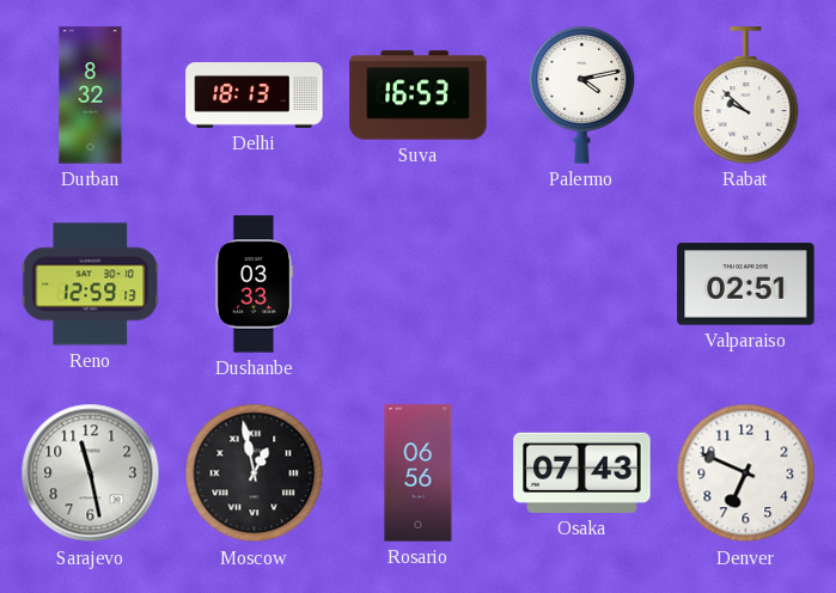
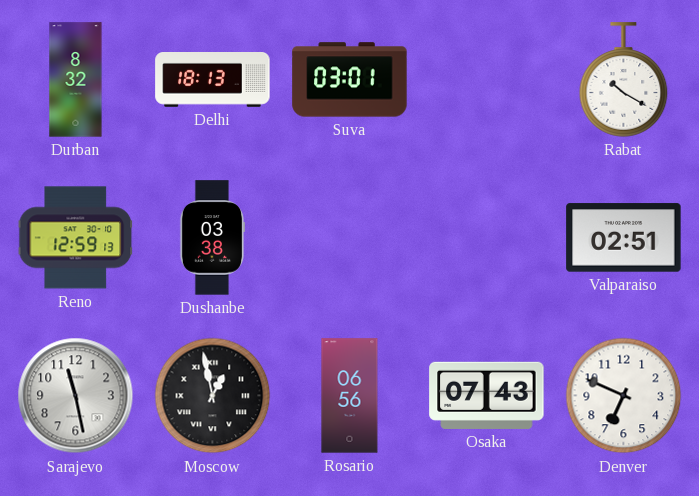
Suva: 16:53 -> 03:01 (350, 80)
Palermo: 4:13 -> none (582, 94)
Rabat: 9:52 -> 10:20 (624, 80)
Dushanbe: 03:33 -> 03:38 (211, 238)
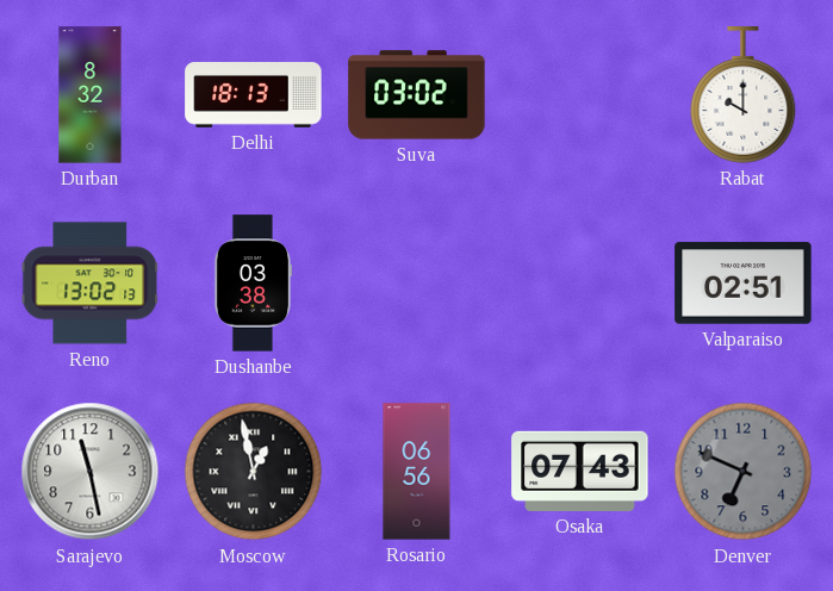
Suva: 03:01 -> 03:02 (417, 95)
Rabat: 10:20 -> 10:00 (744, 95)
Reno: 12:59 -> 13:02 (91, 284)
Denver dial: white -> grey (744, 472)
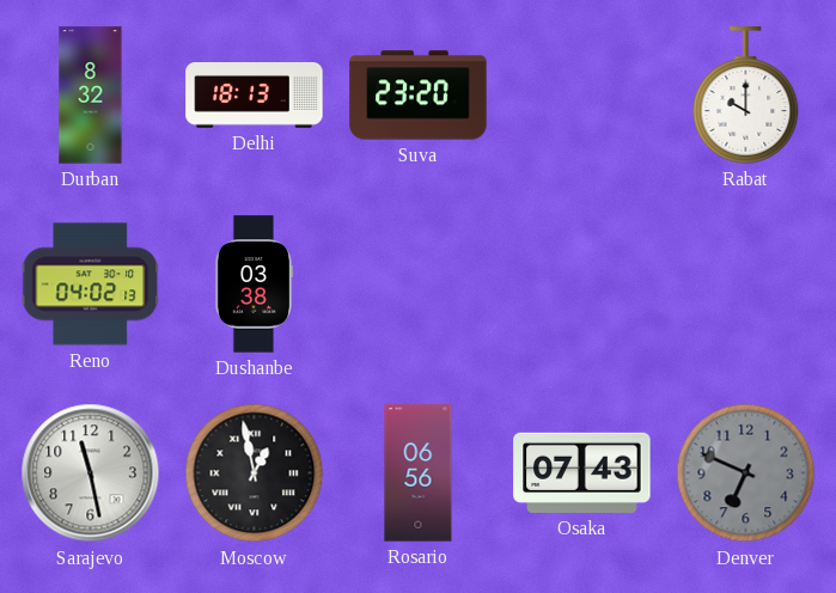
Suva: 03:02 -> 23:20 (419, 96)
Reno: 13:02 -> 04:02 (91, 285)
Valparaiso: 02:51 -> none (744, 284)
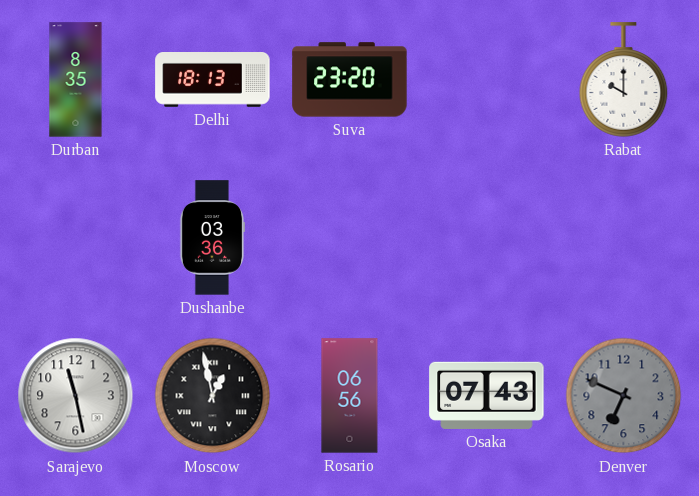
Durban: 8:32 -> 8:35 (76, 80)
Reno: 04:02 -> none (91, 285)
Dushanbe: 03:38 -> 03:36 (211, 238)
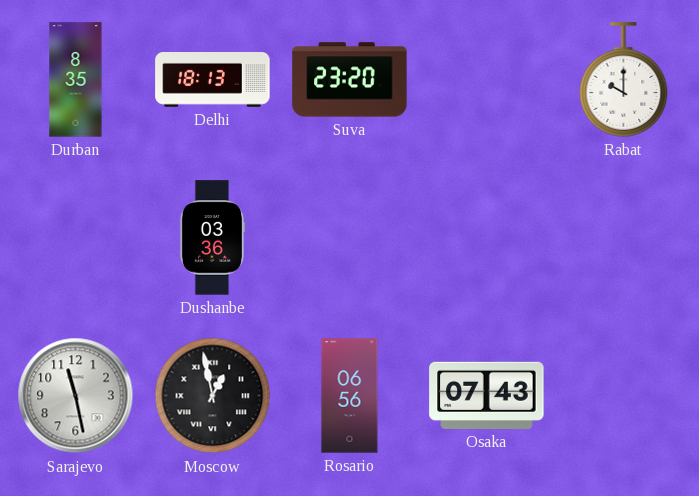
Denver: 6:49 -> none (624, 396)
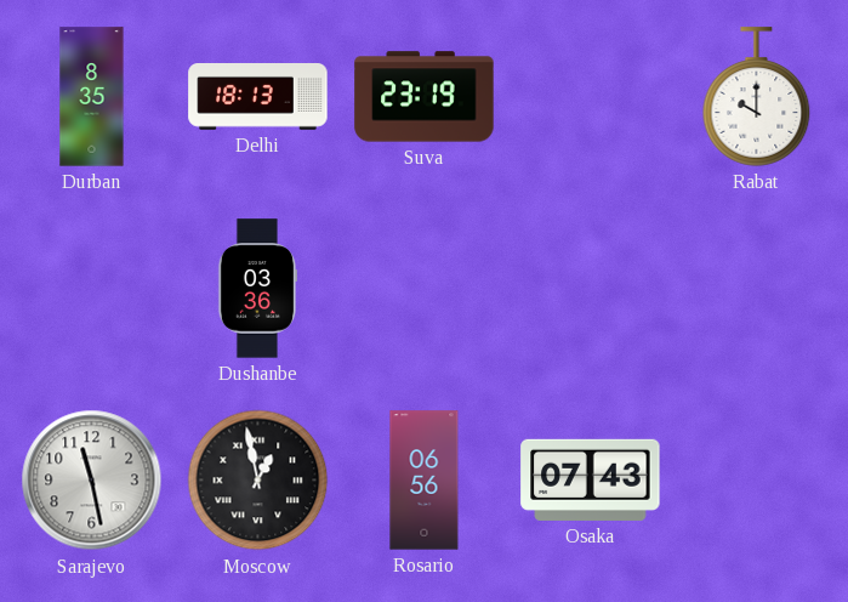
Suva: 23:20 -> 23:19 (425, 97)
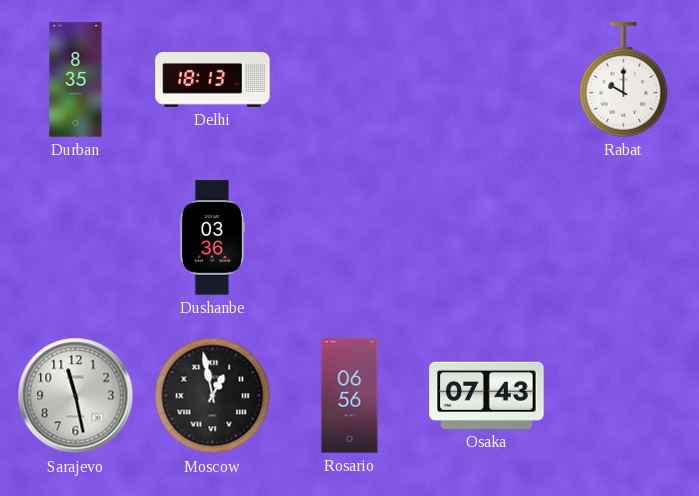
Suva: 23:19 -> none (425, 97)
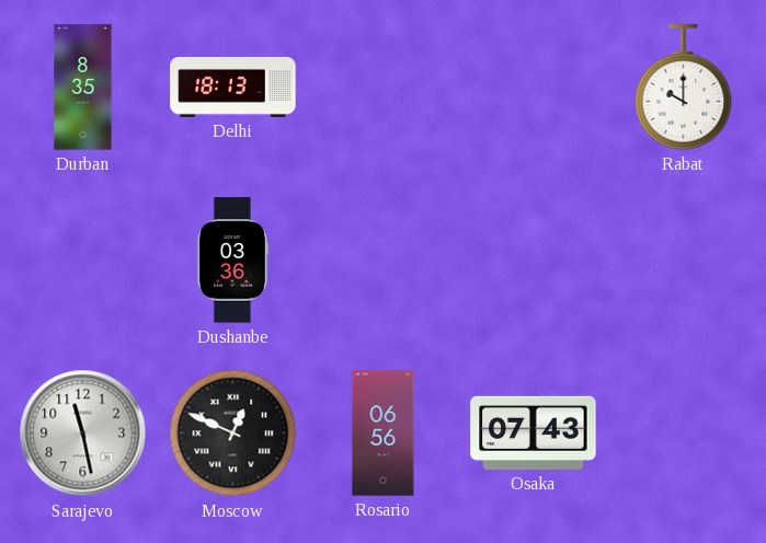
Moscow: 12:58 -> 12:49 (233, 434)
